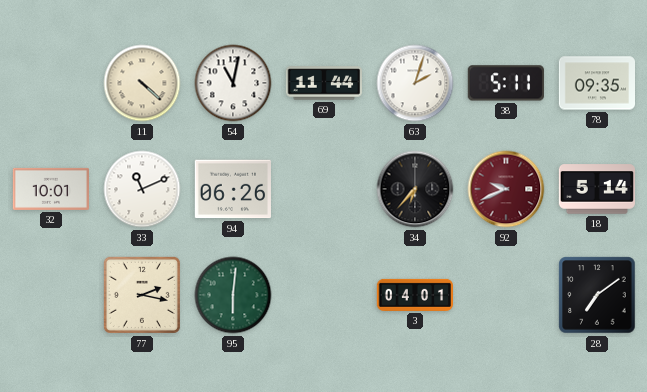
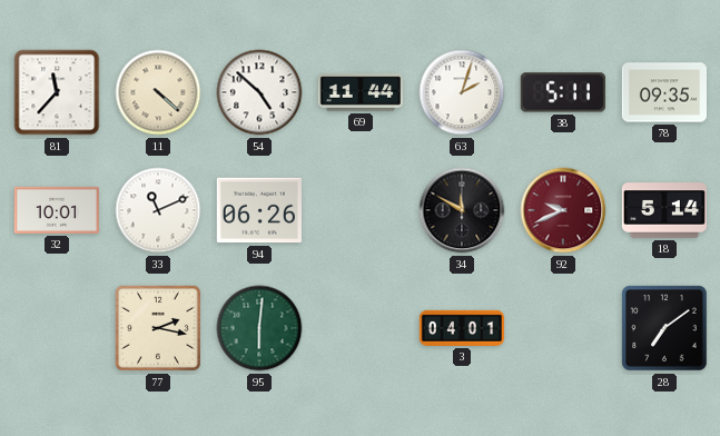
81: none -> 11:37 (57, 92)
54: 11:02 -> 4:52 (259, 92)
34: 6:37 -> 11:50 (462, 210)
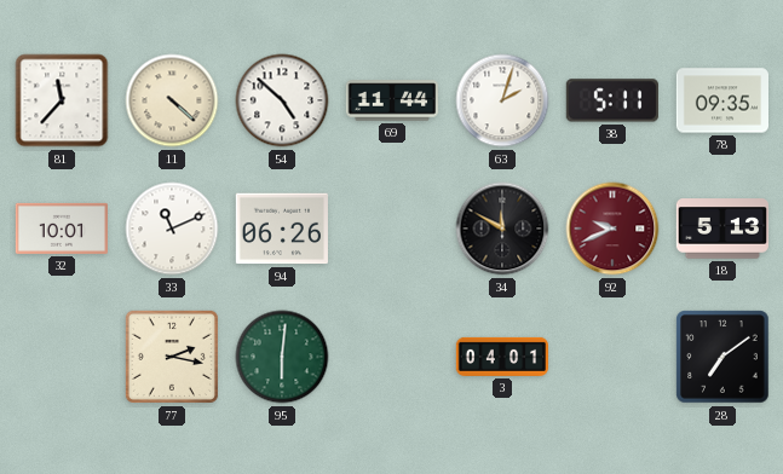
18: 5:14 -> 5:13 (721, 229)
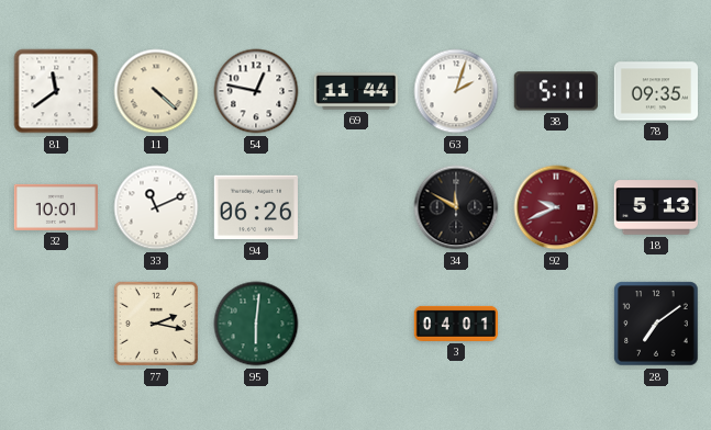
81: 11:37 -> 11:39 (56, 91)
54: 4:52 -> 12:47 (256, 91)
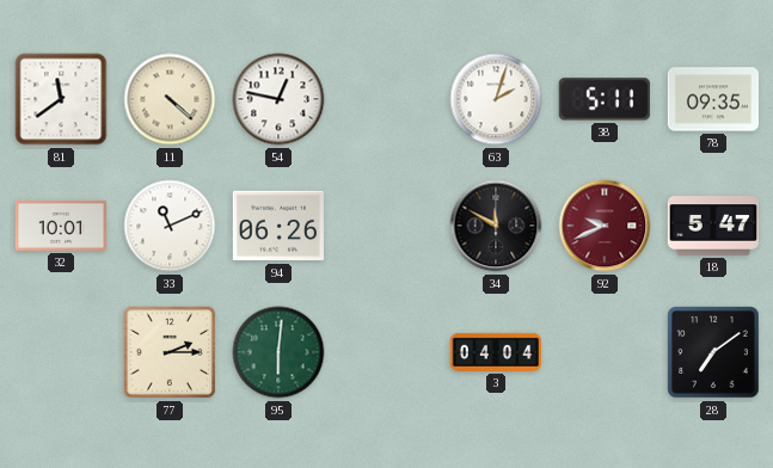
69: 11:44 -> none (355, 91)
18: 5:13 -> 5:47 (712, 226)
77: 2:17 -> 2:15 (170, 352)
3: 04:01 -> 04:04 (495, 352)
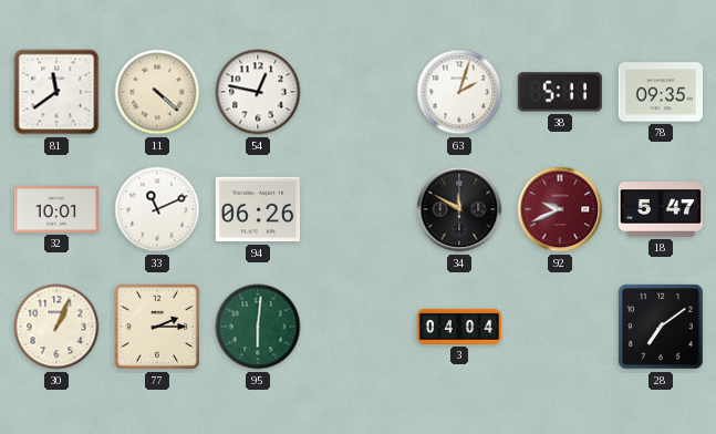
30: none -> 1:04 (56, 327)
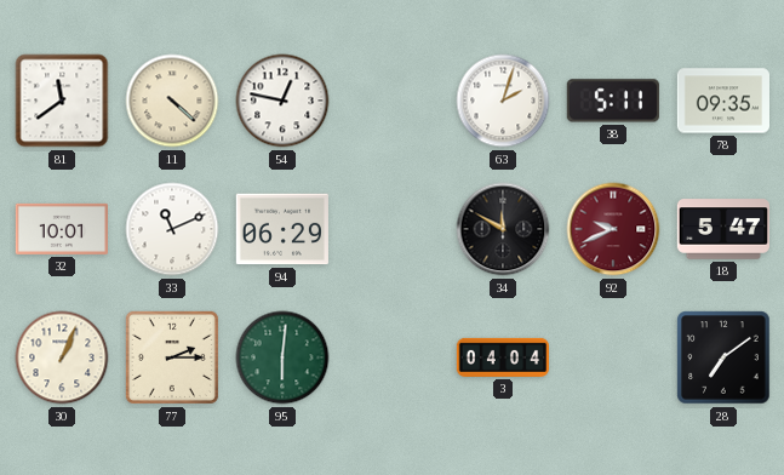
94: 06:26 -> 06:29 (282, 229)
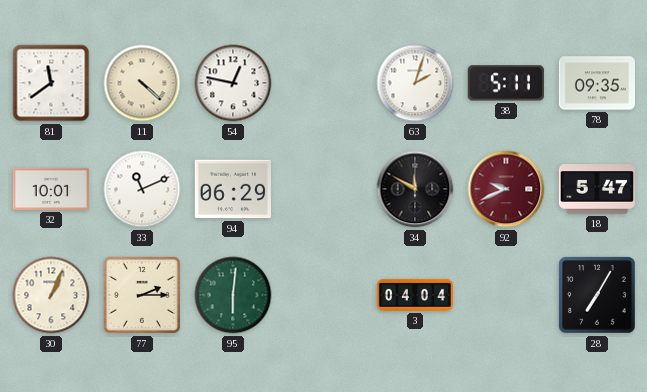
28: 7:09 -> 7:05 (597, 295)
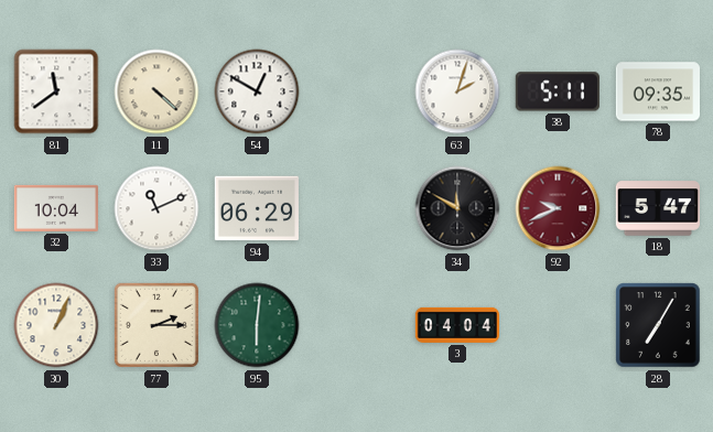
54: 12:47 -> 12:50 (257, 91)
32: 10:01 -> 10:04 (55, 208)
